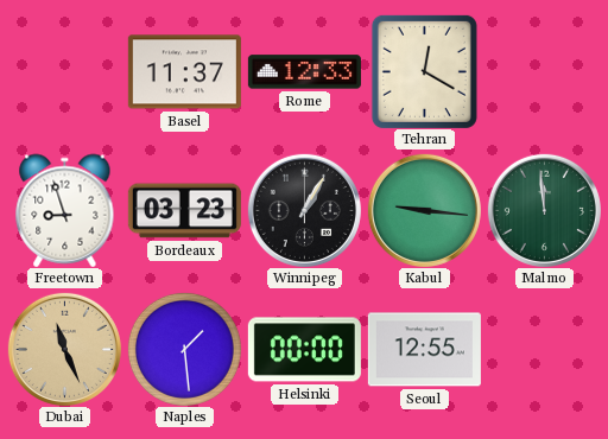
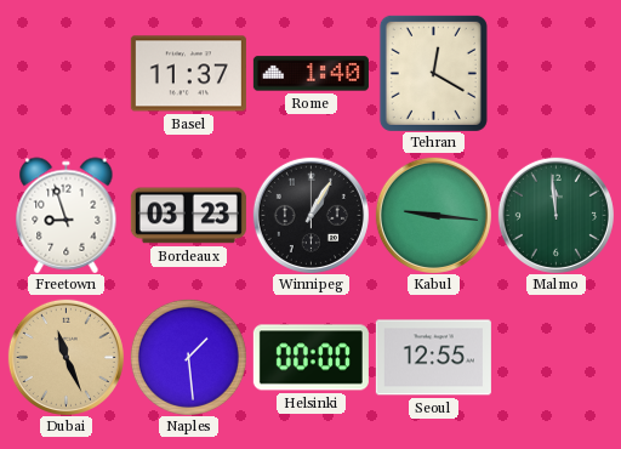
Rome: 12:33 -> 1:40 (310, 74)
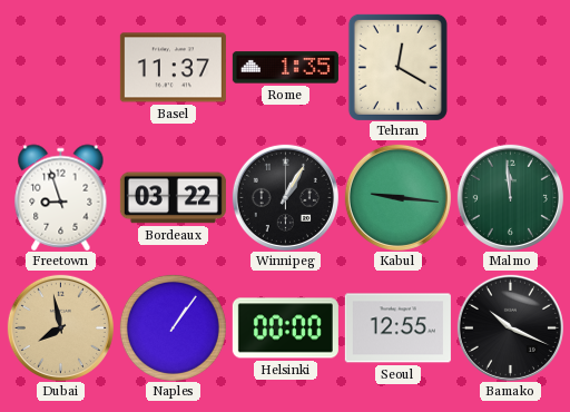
Rome: 1:40 -> 1:35 (285, 68)
Bordeaux: 03:23 -> 03:22 (173, 198)
Dubai: 11:26 -> 7:58 (60, 327)
Naples: 1:29 -> 1:06 (173, 327)
Bamako: none -> 10:19 (510, 327)
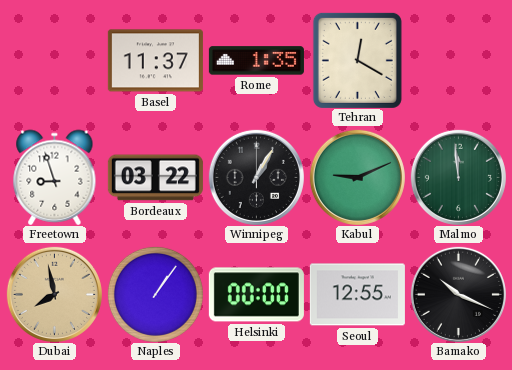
Kabul: 9:16 -> 9:11 (357, 177)
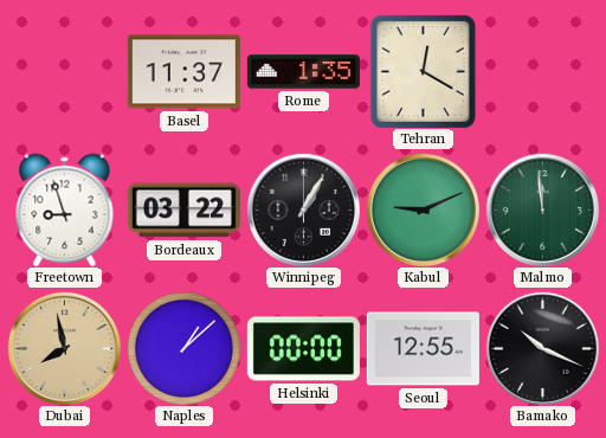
Naples: 1:06 -> 1:08 (183, 348)
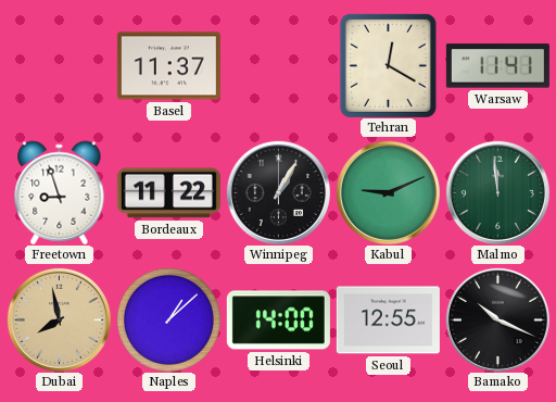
Rome: 1:35 -> none (303, 72)
Warsaw: none -> 11:41 (497, 66)
Bordeaux: 03:22 -> 11:22 (168, 193)
Helsinki: 00:00 -> 14:00 (278, 321)
